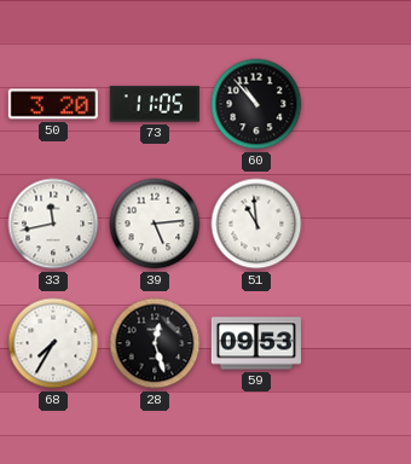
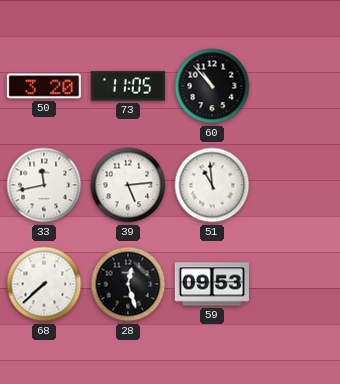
68: 7:35 -> 7:38 (44, 284)
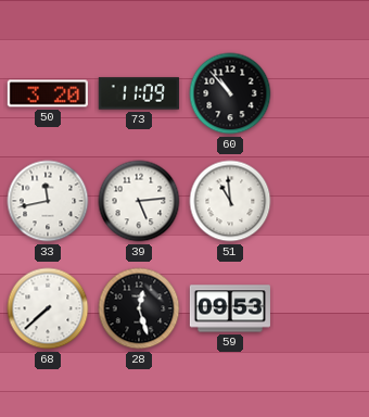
73: 11:05 -> 11:09 (139, 93)
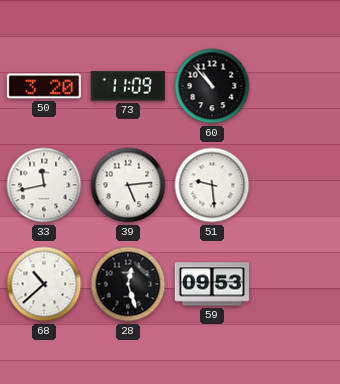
51: 10:59 -> 9:29 (212, 185)
68: 7:38 -> 10:38 (44, 284)
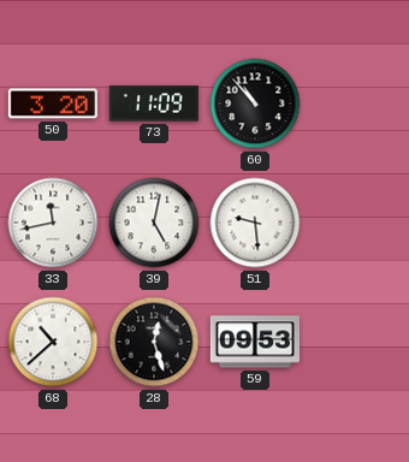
39: 5:14 -> 5:02 (154, 223)
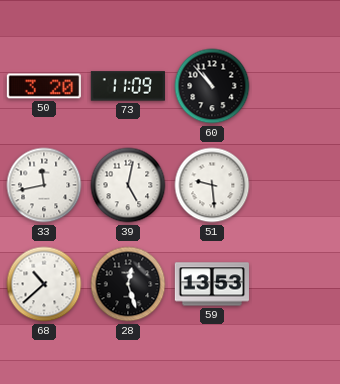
59: 09:53 -> 13:53 (212, 284)
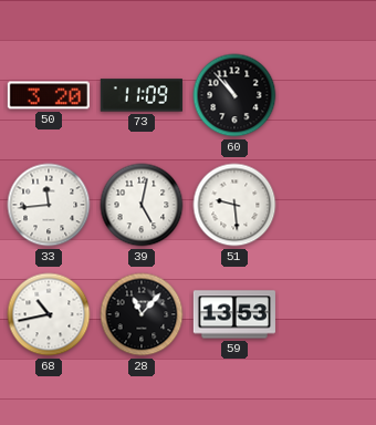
33: 11:43 -> 11:44 (49, 205)
68: 10:38 -> 10:43 (49, 314)
28: 12:27 -> 11:07 (142, 314)
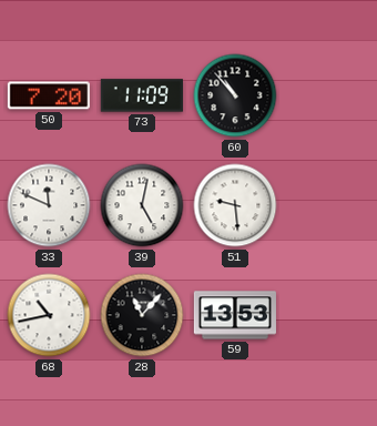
50: 3:20 -> 7:20 (49, 95)
33: 11:44 -> 11:49 (49, 205)
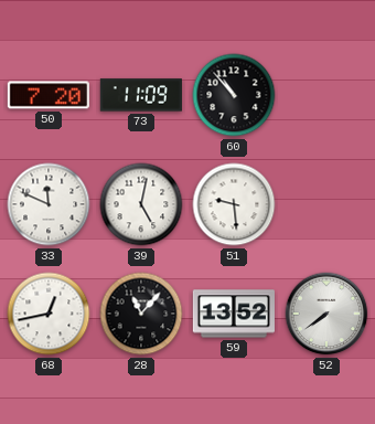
68: 10:43 -> 12:43 (49, 314)
59: 13:53 -> 13:52 (234, 314)
52: none -> 7:39 (326, 314)
